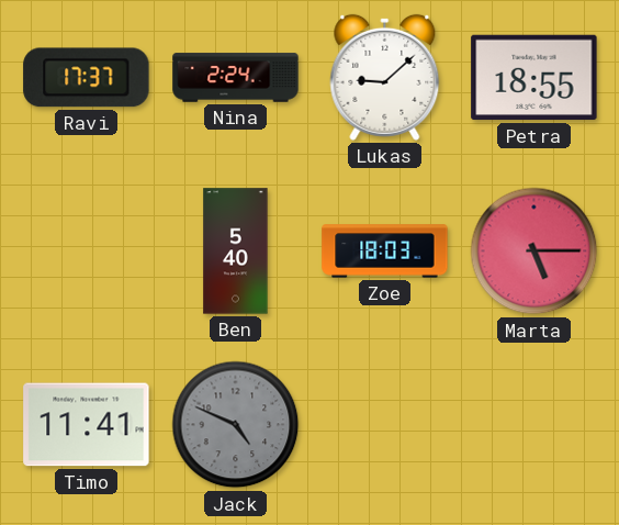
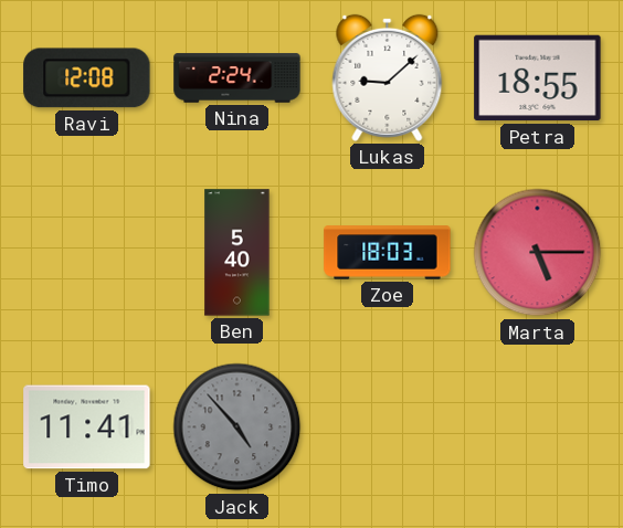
Ravi: 17:37 -> 12:08 (87, 78)
Jack: 4:49 -> 4:53 (237, 427)
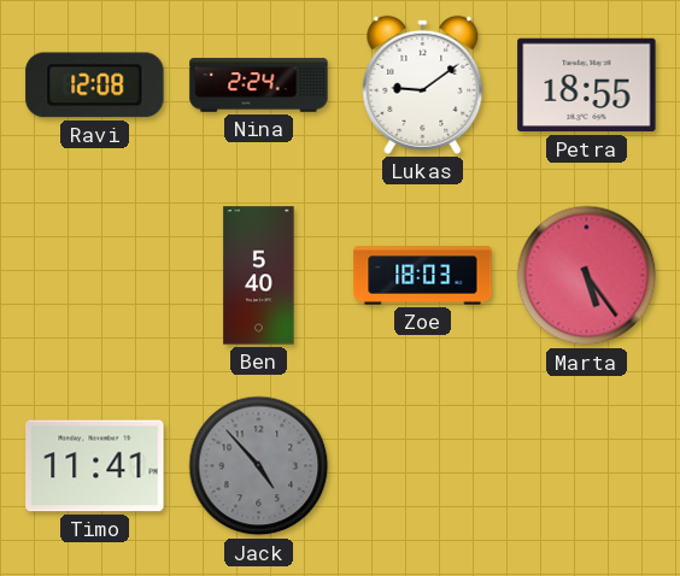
Lukas: 9:08 -> 9:09 (423, 84)
Marta: 5:15 -> 5:24 (587, 276)
